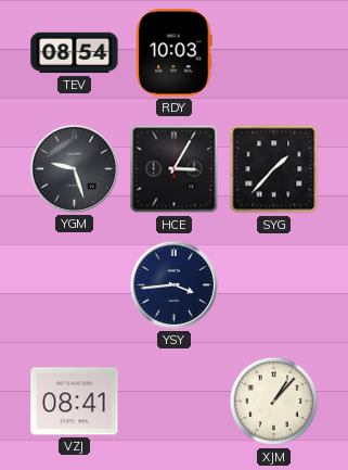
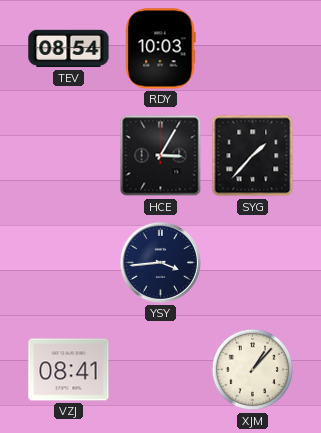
YGM: 9:27 -> none (74, 168)
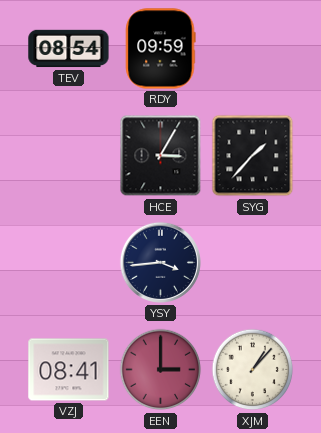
RDY: 10:03 -> 09:59 (160, 49)
EEN: none -> 3:00 (161, 370)
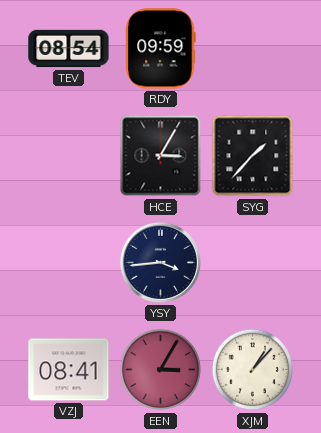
EEN: 3:00 -> 3:05 (161, 370)
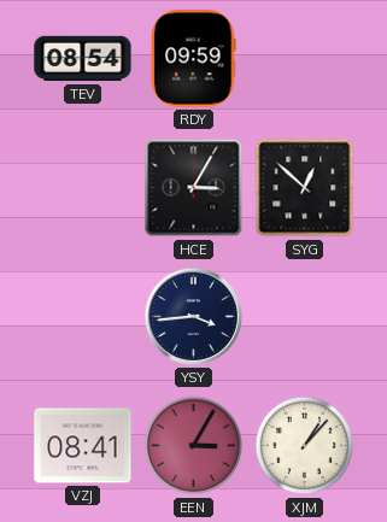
SYG: 1:37 -> 12:52 (305, 188)
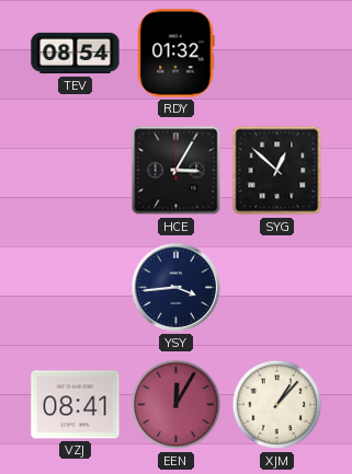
RDY: 09:59 -> 01:32 (175, 54)
EEN: 3:05 -> 12:05 (177, 405)
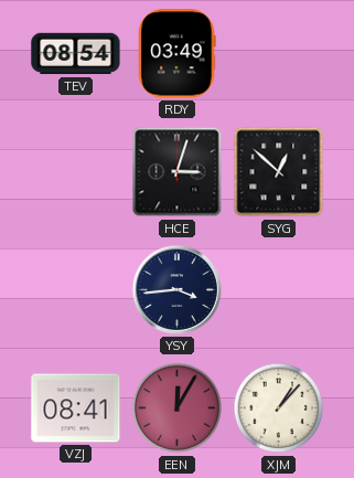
RDY: 01:32 -> 03:49 (176, 54)
HCE: 3:05 -> 3:03 (178, 172)
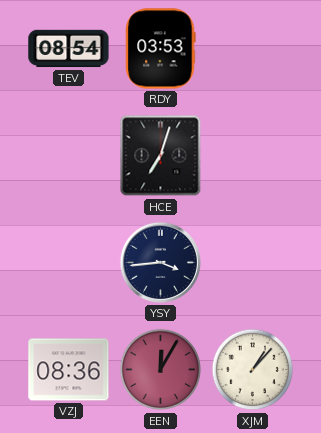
RDY: 03:49 -> 03:53 (160, 49)
HCE: 3:03 -> 7:03 (161, 156)
SYG: 12:52 -> none (279, 172)
VZJ: 08:41 -> 08:36 (69, 370)
